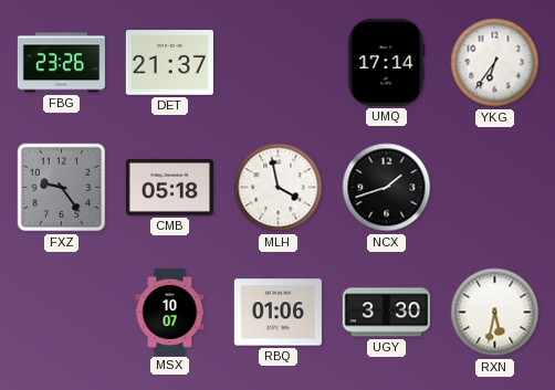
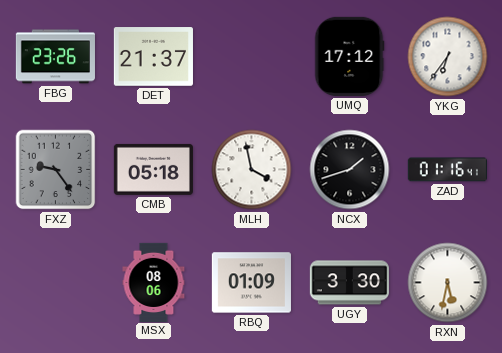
UMQ: 17:14 -> 17:12 (349, 56)
ZAD: none -> 01:16 (447, 170)
MSX: 10:07 -> 08:06 (154, 282)
RBQ: 01:06 -> 01:09 (251, 283)
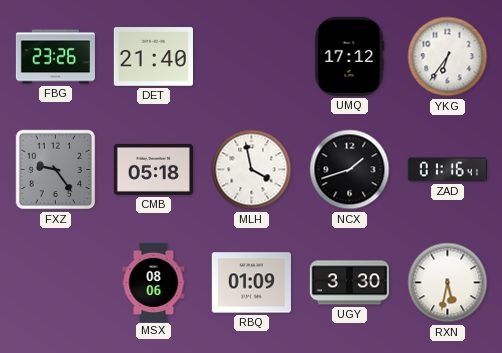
DET: 21:37 -> 21:40 (153, 57)
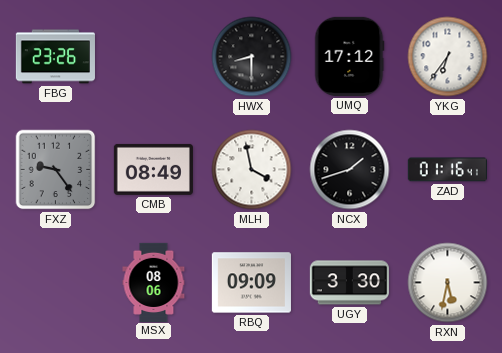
DET: 21:40 -> none (153, 57)
HWX: none -> 8:30 (252, 57)
CMB: 05:18 -> 08:49 (153, 169)
RBQ: 01:09 -> 09:09 (251, 283)
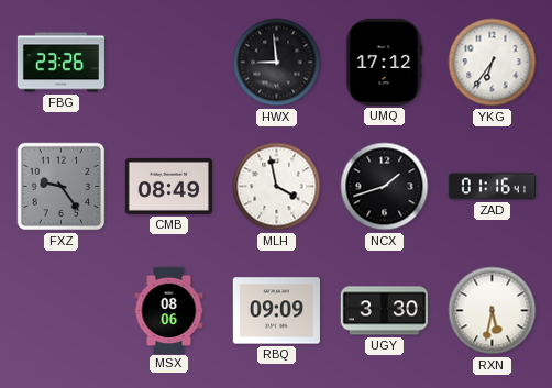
HWX: 8:30 -> 8:59 (277, 63)
